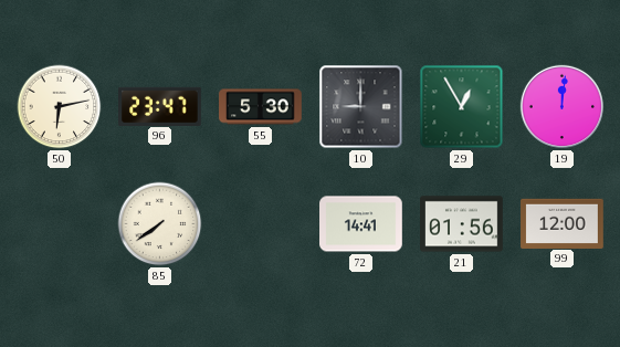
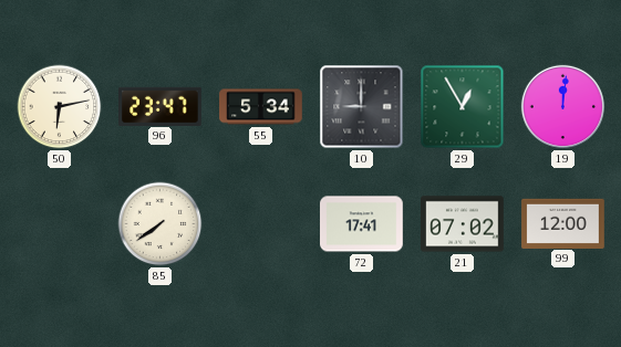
55: 5:30 -> 5:34 (261, 107)
72: 14:41 -> 17:41 (362, 224)
21: 01:56 -> 07:02 (463, 224)
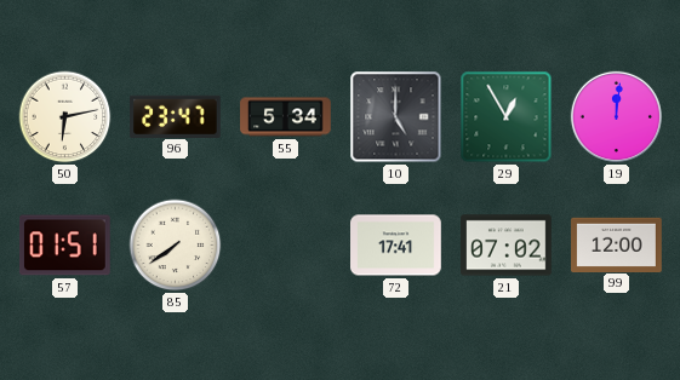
10: 9:00 -> 5:00 (396, 117)
57: none -> 01:51 (65, 246)
